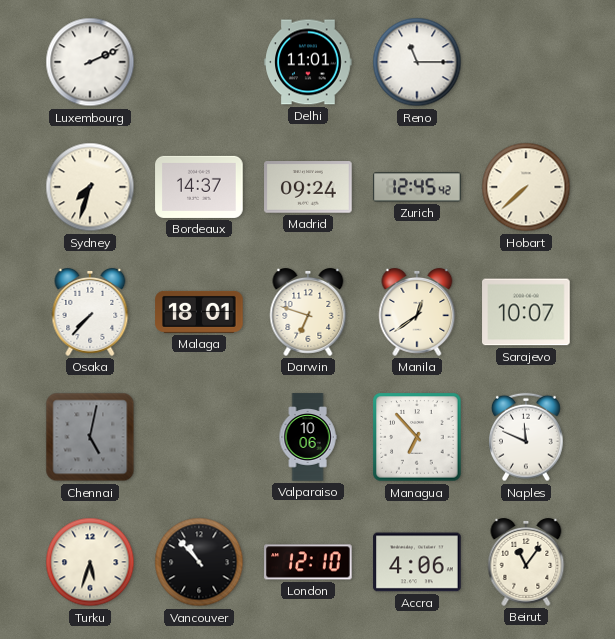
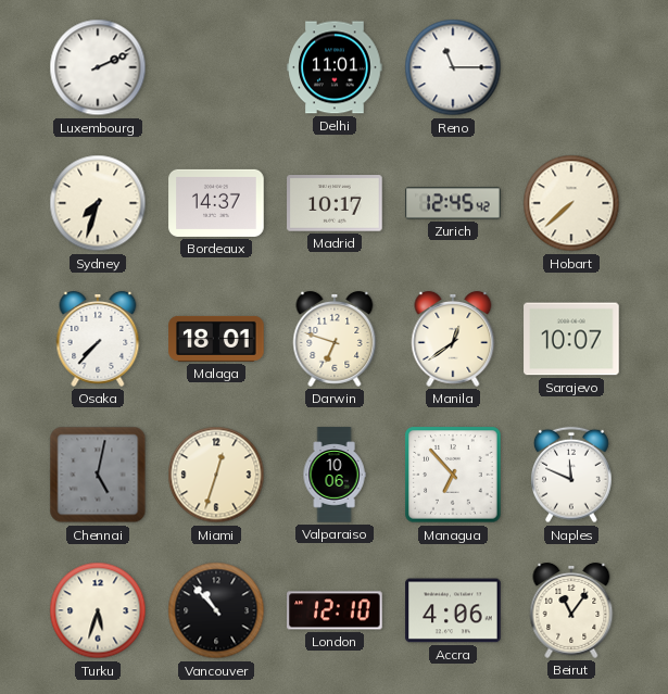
Madrid: 09:24 -> 10:17 (335, 203)
Miami: none -> 12:33 (216, 475)
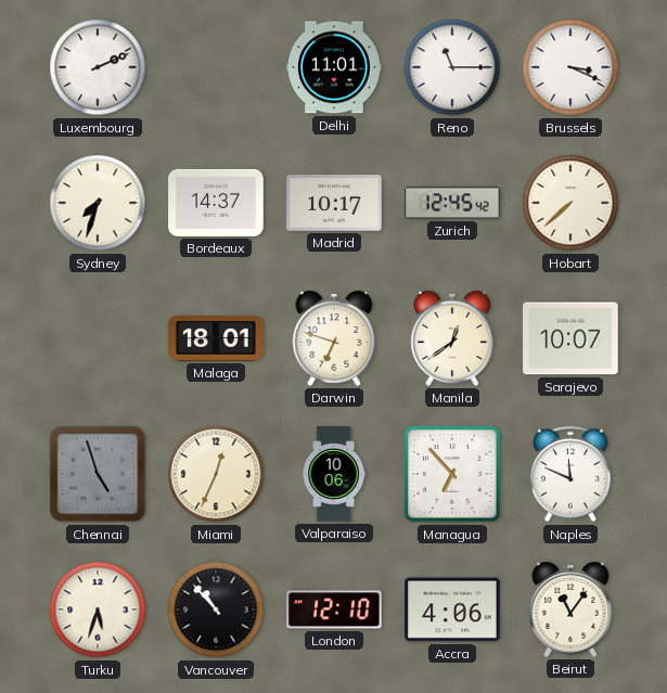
Brussels: none -> 3:19 (570, 67)
Osaka: 7:37 -> none (98, 339)
Chennai: 5:02 -> 4:57 (98, 474)
Miami: 12:33 -> 12:34 (216, 474)
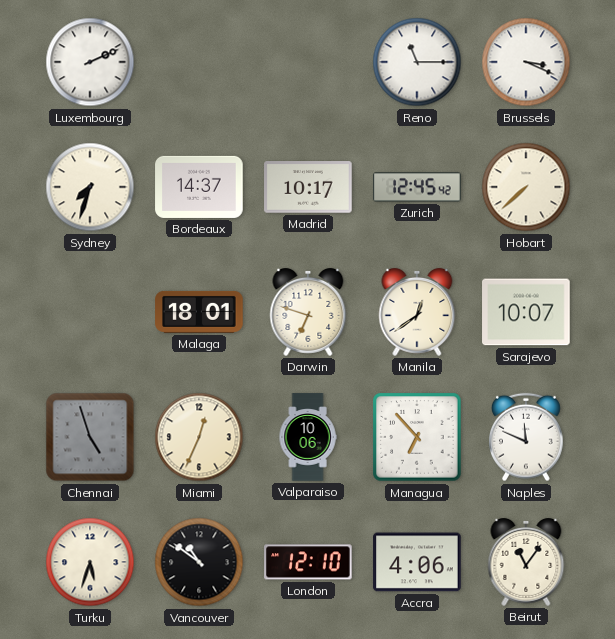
Delhi: 11:01 -> none (334, 67)
Vancouver: 10:53 -> 10:51 (199, 562)
